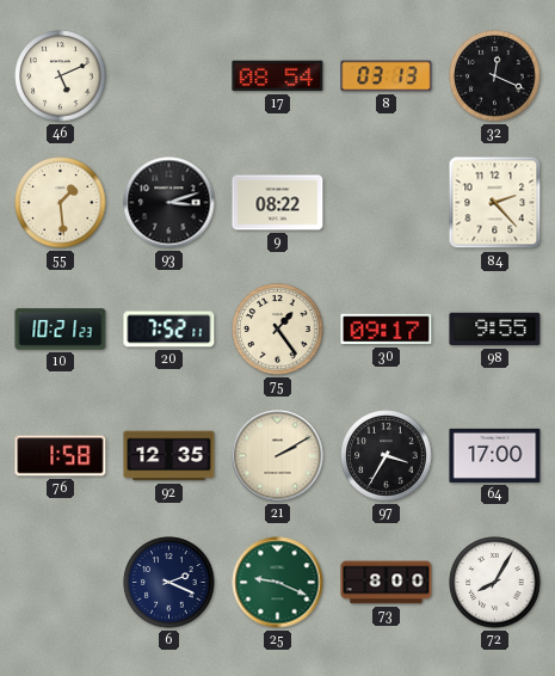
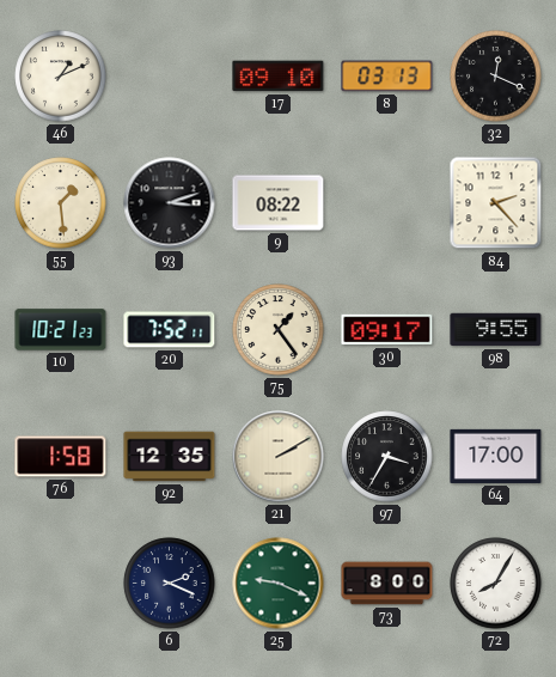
46: 5:11 -> 1:11 (61, 77)
17: 08:54 -> 09:10 (279, 77)
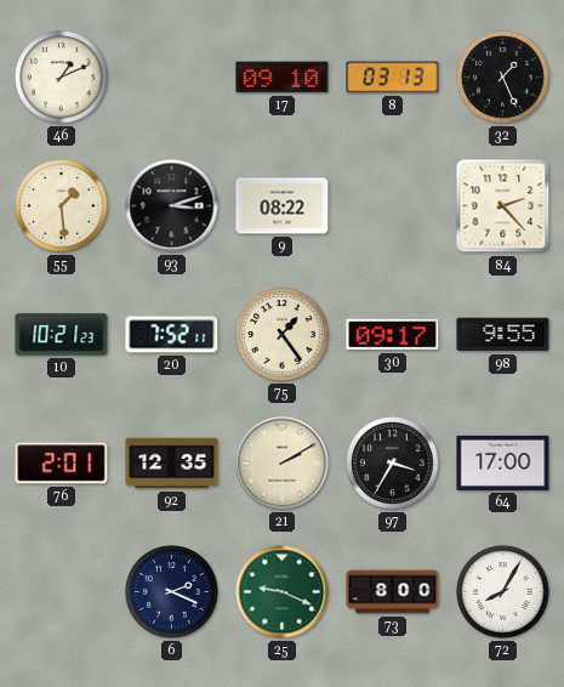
32: 12:19 -> 1:26 (503, 78)
76: 1:58 -> 2:01 (62, 464)
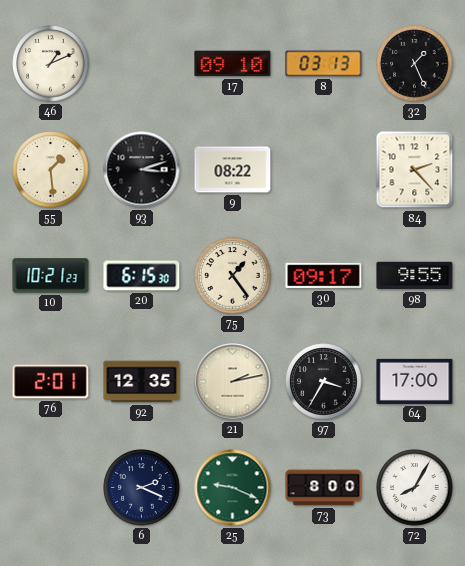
20: 7:52 -> 6:15 (142, 276)
21: 2:10 -> 2:13 (233, 382)
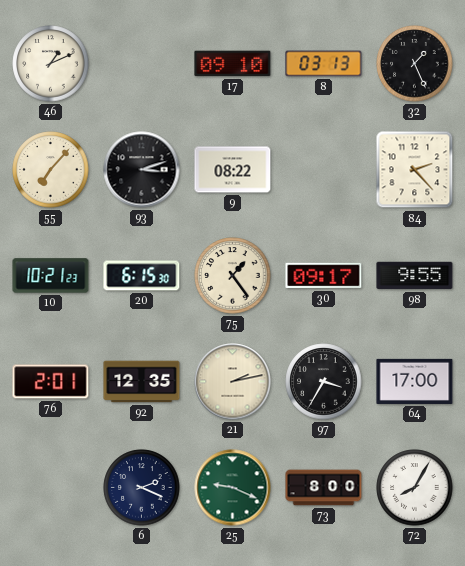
55: 1:29 -> 7:07 (51, 170)
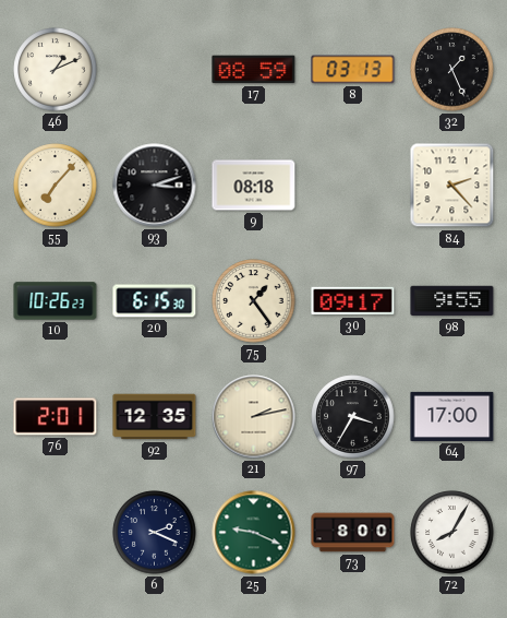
17: 09:10 -> 08:59 (254, 70)
9: 08:22 -> 08:18 (254, 186)
10: 10:21 -> 10:26 (56, 301)
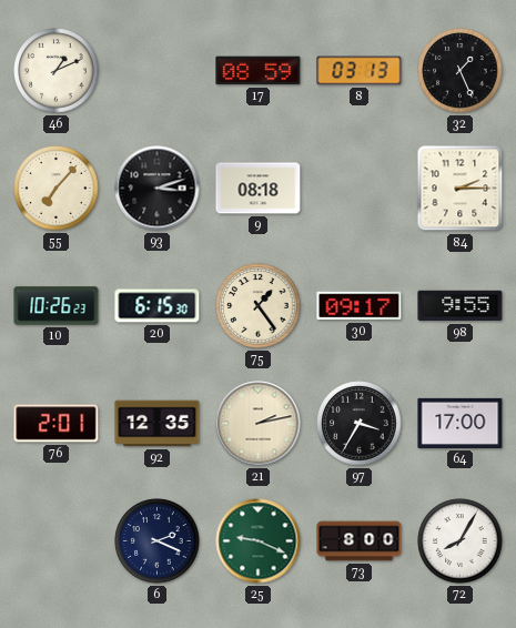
84: 2:23 -> 2:15 (461, 189)
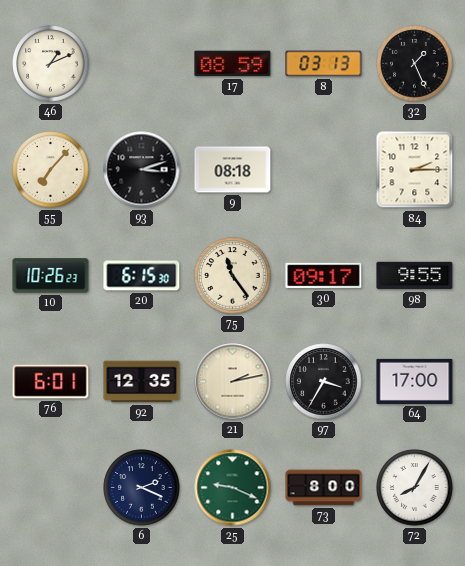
75: 1:24 -> 11:24 (233, 276)
76: 2:01 -> 6:01 (51, 382)
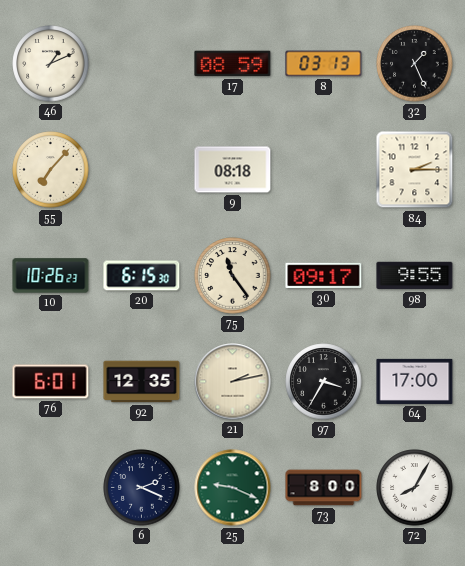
93: 3:12 -> none (142, 170)
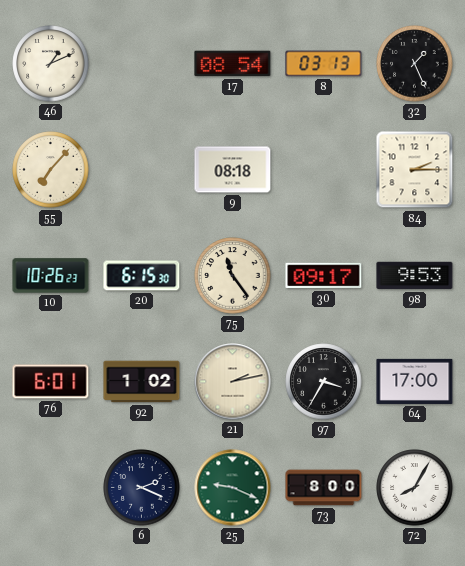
17: 08:59 -> 08:54 (233, 64)
98: 9:55 -> 9:53 (415, 276)
92: 12:35 -> 1:02 (142, 382)
